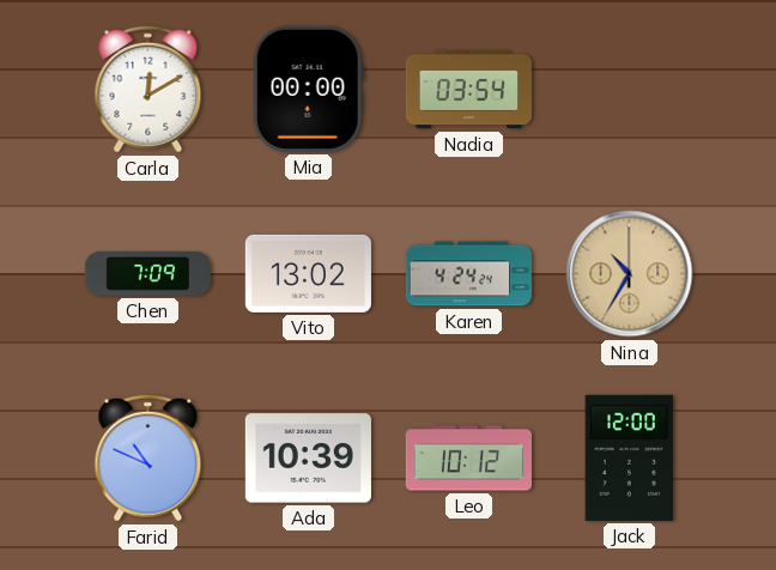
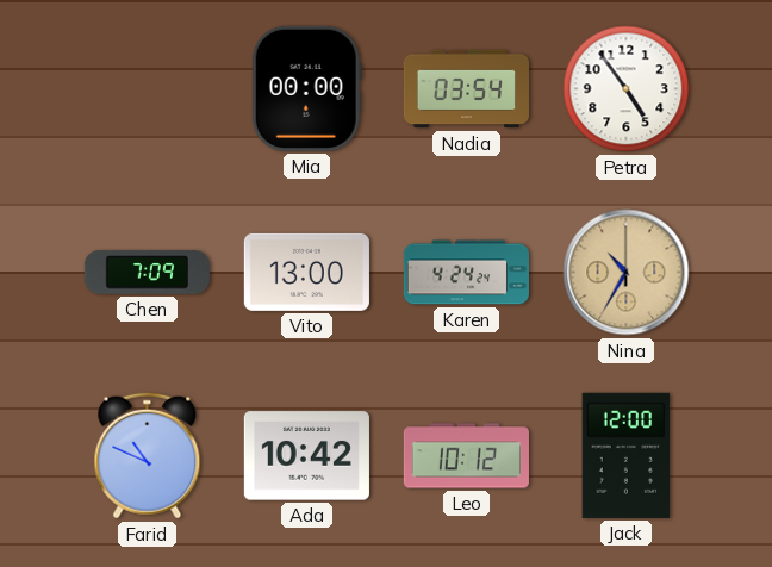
Carla: 12:10 -> none (148, 90)
Petra: none -> 4:54 (627, 89)
Vito: 13:02 -> 13:00 (306, 272)
Ada: 10:39 -> 10:42 (306, 456)
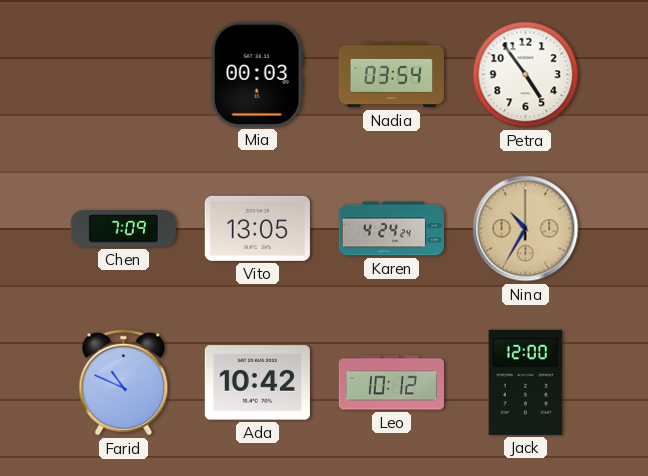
Mia: 00:00 -> 00:03 (257, 74)
Vito: 13:00 -> 13:05 (257, 228)
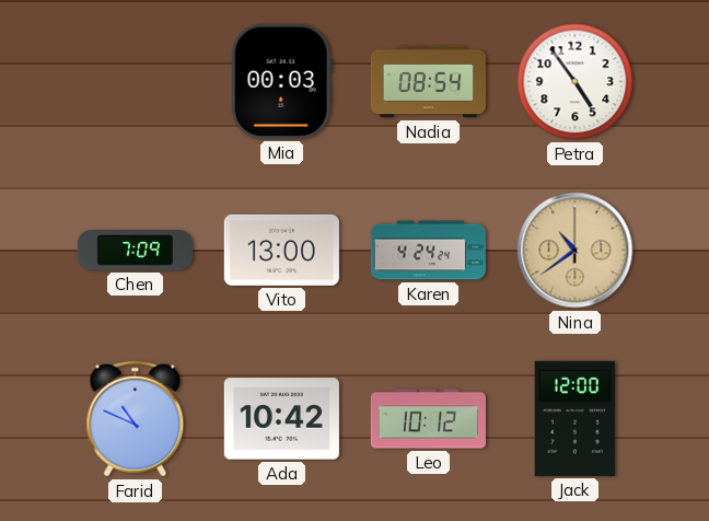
Nadia: 03:54 -> 08:54 (428, 82)
Vito: 13:05 -> 13:00 (281, 250)
Nina: 10:35 -> 10:39 (576, 251)
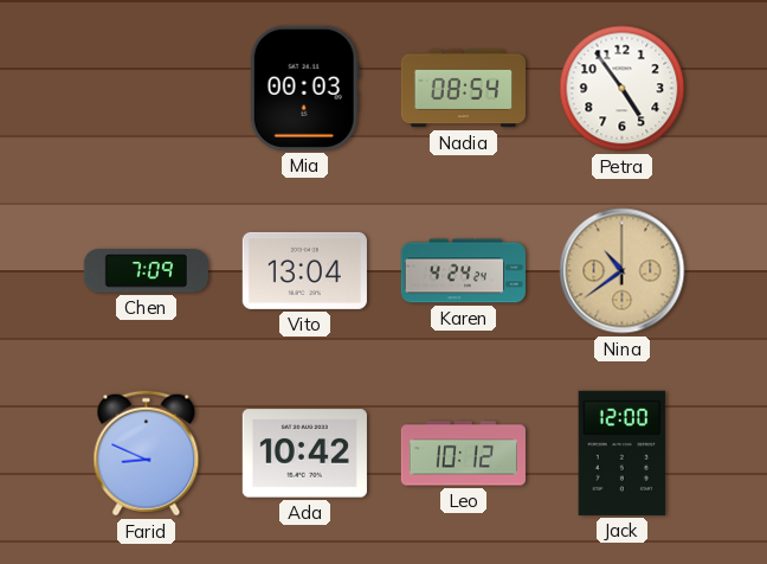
Vito: 13:00 -> 13:04 (304, 270)
Farid: 10:49 -> 8:49 (147, 454)
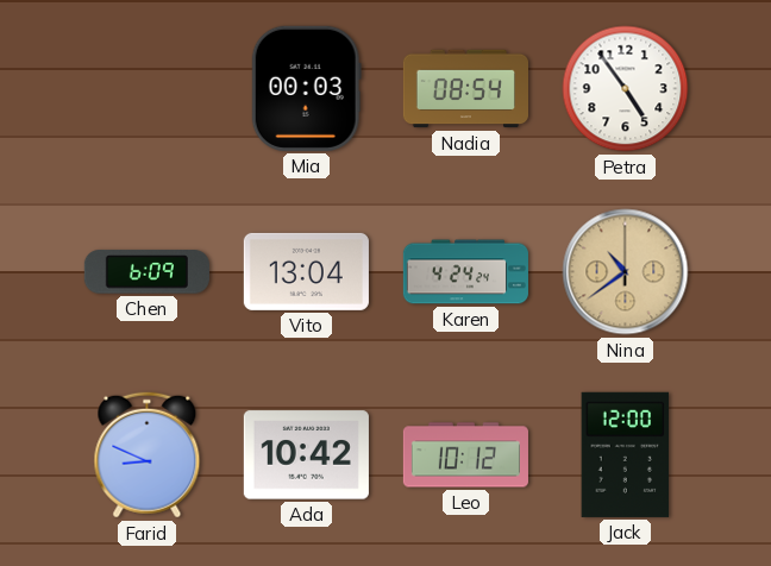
Chen: 7:09 -> 6:09 (146, 272)
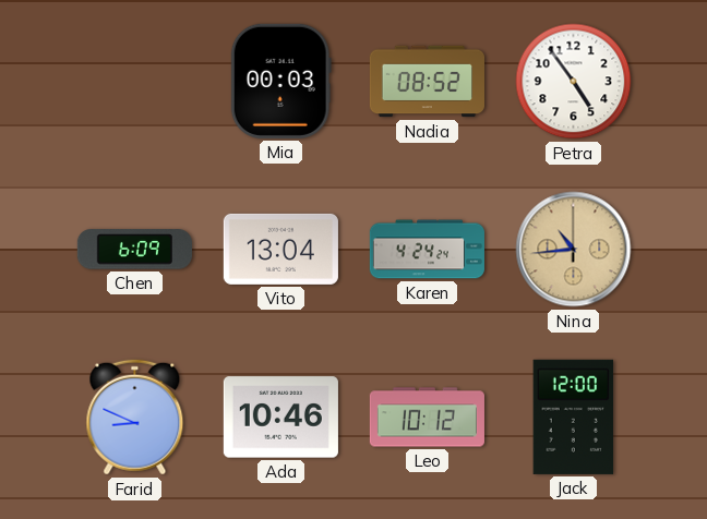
Nadia: 08:54 -> 08:52 (427, 82)
Nina: 10:39 -> 10:44 (574, 250)
Ada: 10:42 -> 10:46 (280, 418)
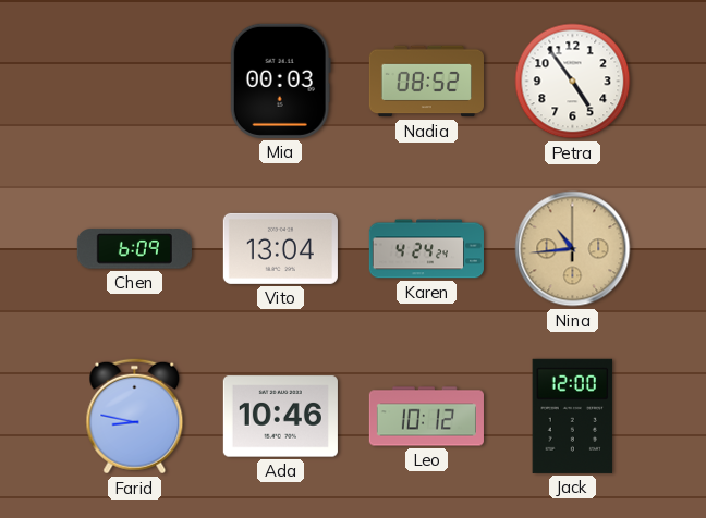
Farid: 8:49 -> 8:47 (135, 417)
